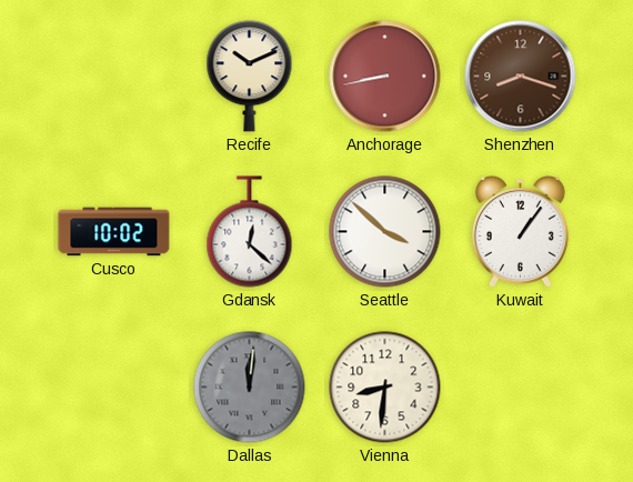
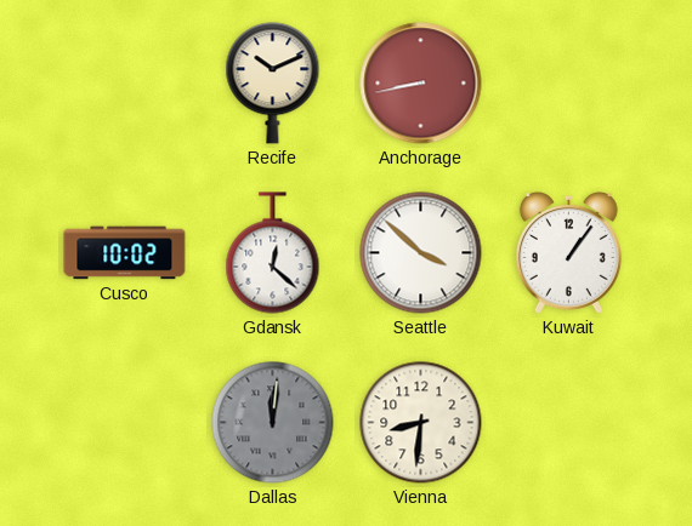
Shenzhen: 8:18 -> none (521, 77)
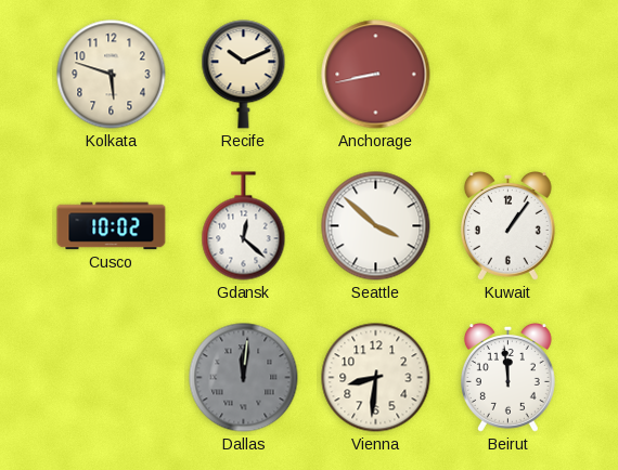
Kolkata: none -> 5:48 (112, 75)
Beirut: none -> 11:59 (507, 378)
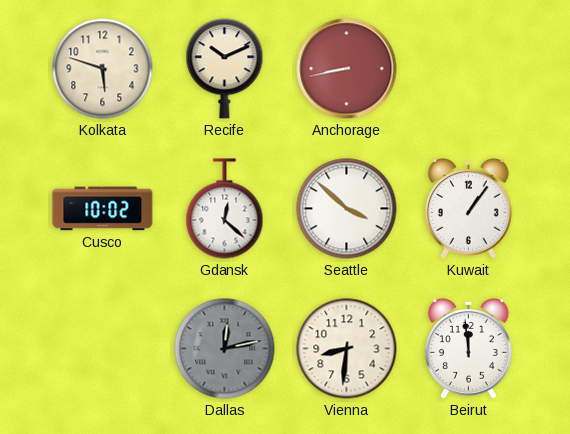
Dallas: 12:01 -> 12:13 (225, 349)
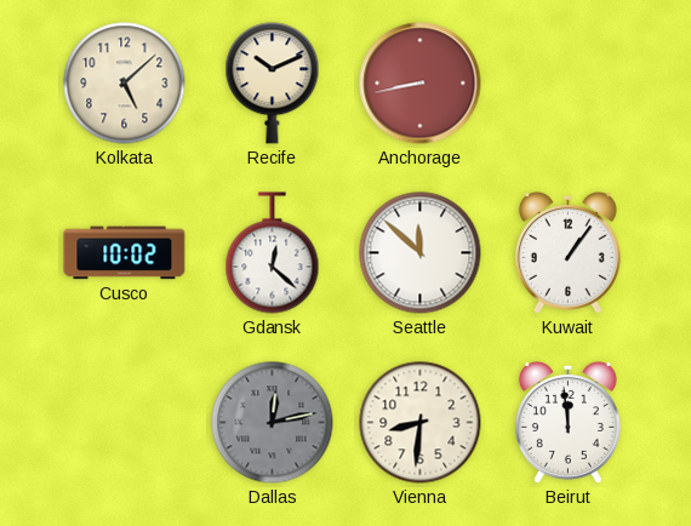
Kolkata: 5:48 -> 5:08 (125, 84)
Seattle: 3:52 -> 11:52 (421, 253)
